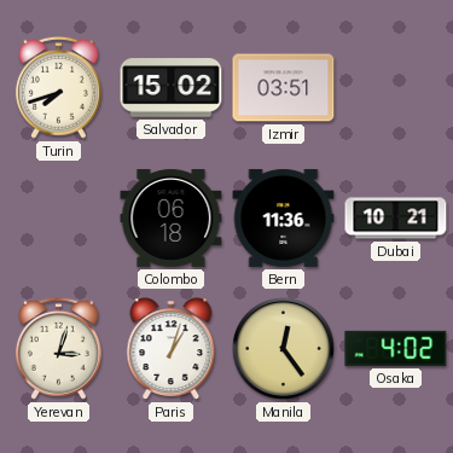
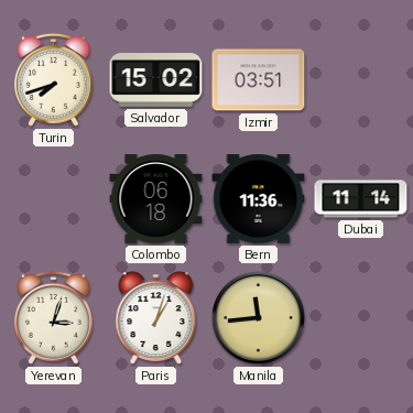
Dubai: 10:21 -> 11:14 (361, 199)
Manila: 12:24 -> 11:44 (258, 317)
Osaka: 4:02 -> none (396, 348)
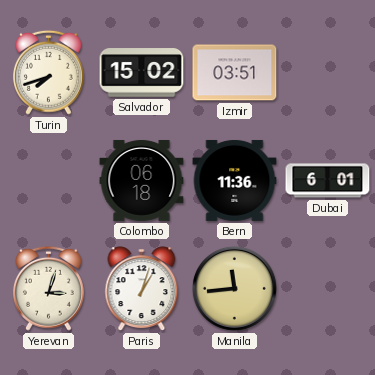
Dubai: 11:14 -> 6:01 (328, 181)
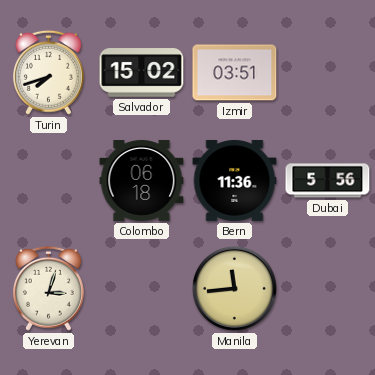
Dubai: 6:01 -> 5:56 (328, 181)
Paris: 1:03 -> none (142, 289)
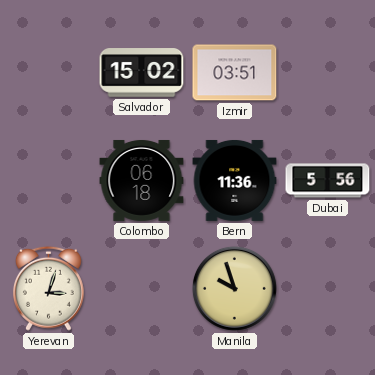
Turin: 7:42 -> none (48, 72)
Manila: 11:44 -> 9:57 (234, 288)
